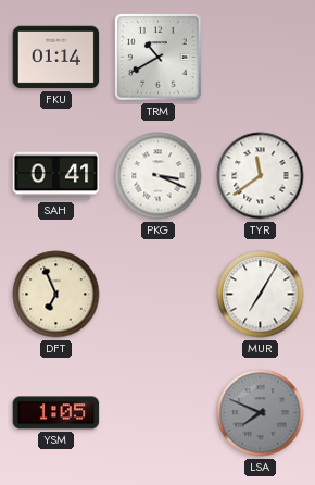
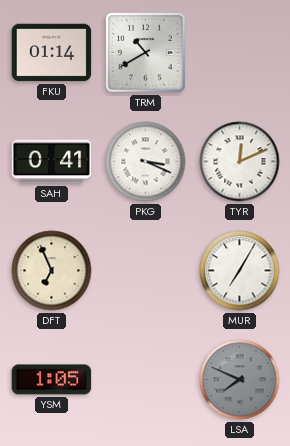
TYR: 11:39 -> 12:11 (240, 162)
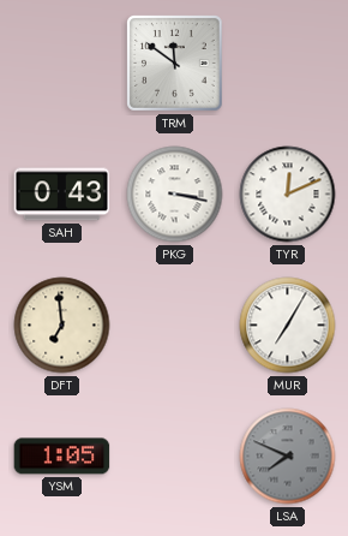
FKU: 01:14 -> none (52, 53)
TRM: 10:40 -> 11:51 (175, 64)
SAH: 0:41 -> 0:43 (62, 195)
PKG: 3:19 -> 3:17 (175, 195)
DFT: 6:56 -> 6:59 (62, 326)
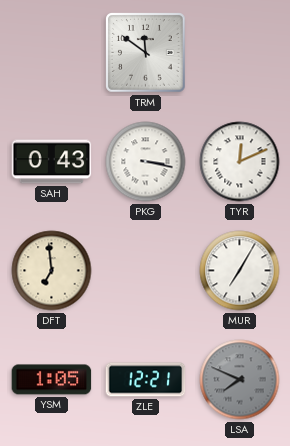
ZLE: none -> 12:21 (146, 380)
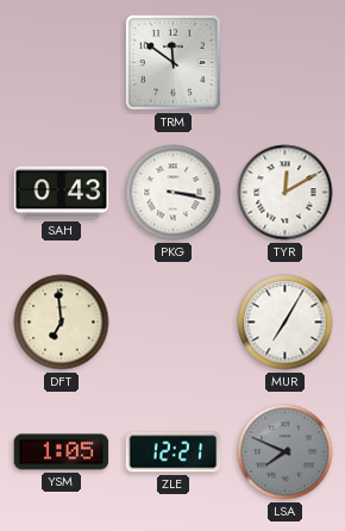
TYR: 12:11 -> 12:10 (286, 193)
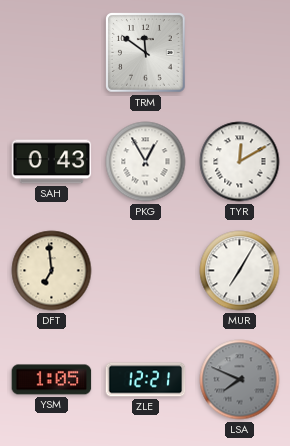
PKG: 3:17 -> 12:55 (146, 162)
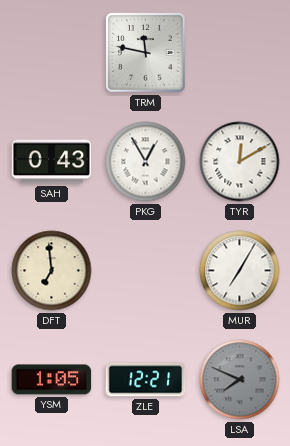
TRM: 11:51 -> 11:47 (146, 53)
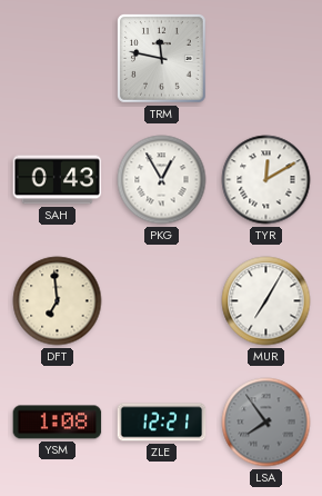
YSM: 1:05 -> 1:08 (58, 423)
LSA: 7:49 -> 7:54 (266, 423)
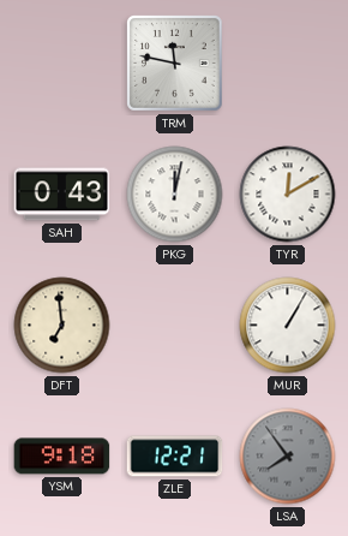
PKG: 12:55 -> 12:02 (175, 195)
MUR: 7:05 -> 1:05 (288, 326)
YSM: 1:08 -> 9:18 (62, 457)
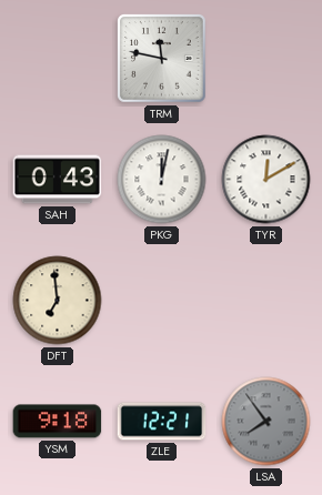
MUR: 1:05 -> none (288, 326)
